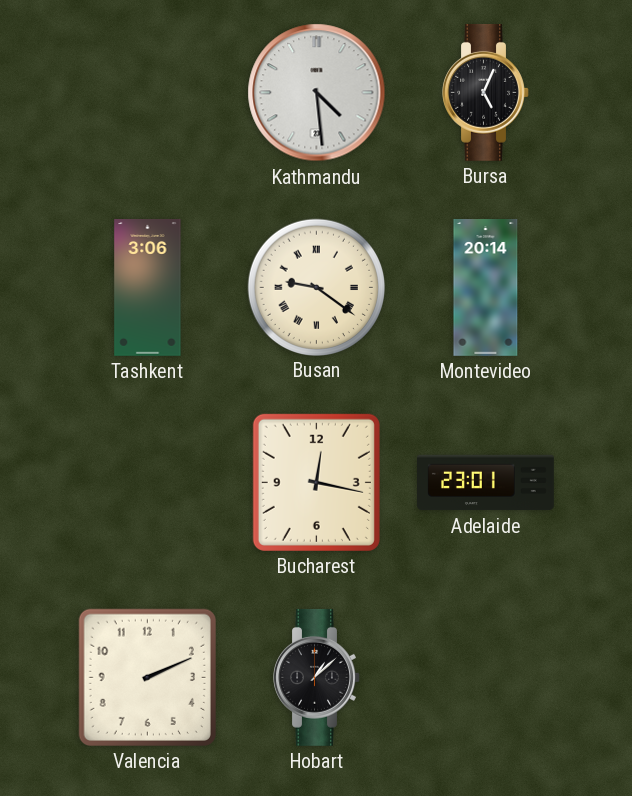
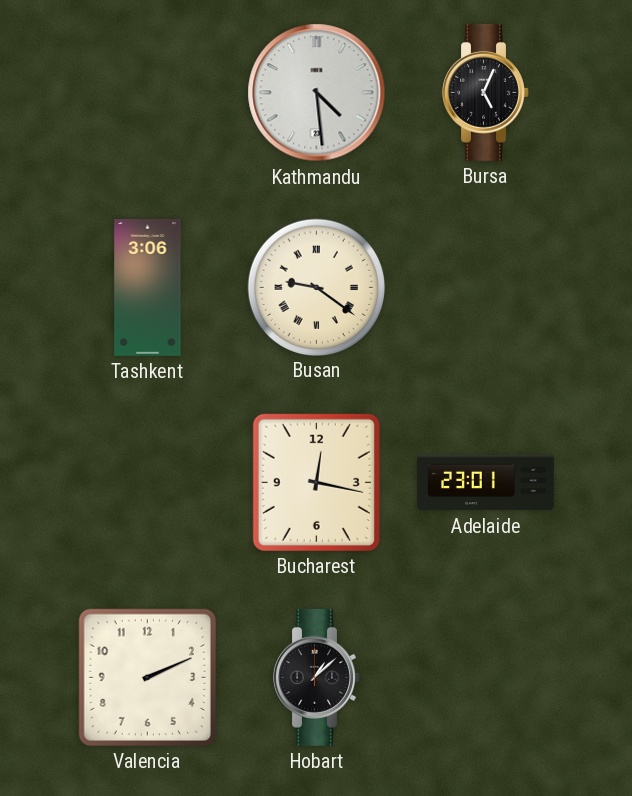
Montevideo: 20:14 -> none (486, 288)
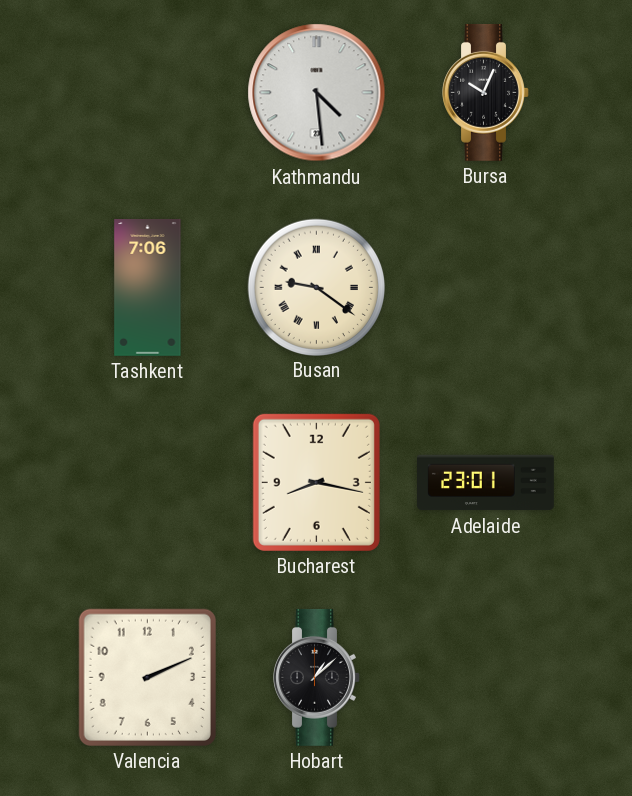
Bursa: 5:04 -> 10:04 (486, 92)
Tashkent: 3:06 -> 7:06 (148, 288)
Bucharest: 12:17 -> 8:17 (316, 482)
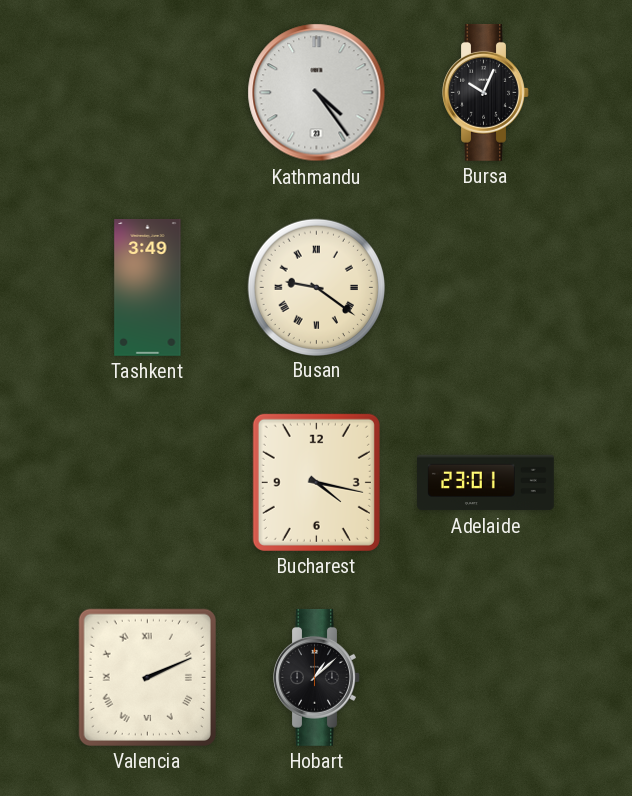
Kathmandu: 4:29 -> 4:24 (317, 93)
Tashkent: 7:06 -> 3:49 (148, 288)
Bucharest: 8:17 -> 4:17 (316, 482)
Valencia numerals: Arabic -> Roman (147, 677)
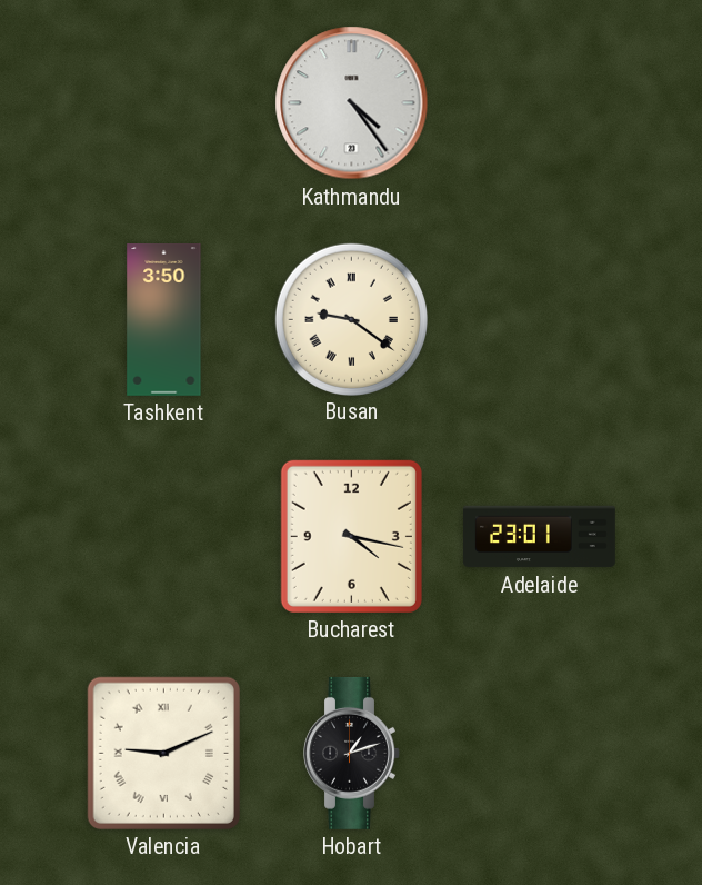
Bursa: 10:04 -> none (486, 92)
Tashkent: 3:49 -> 3:50 (164, 320)
Valencia: 2:11 -> 9:11 (163, 753)
Hobart: 1:08 -> 1:12 (352, 753)
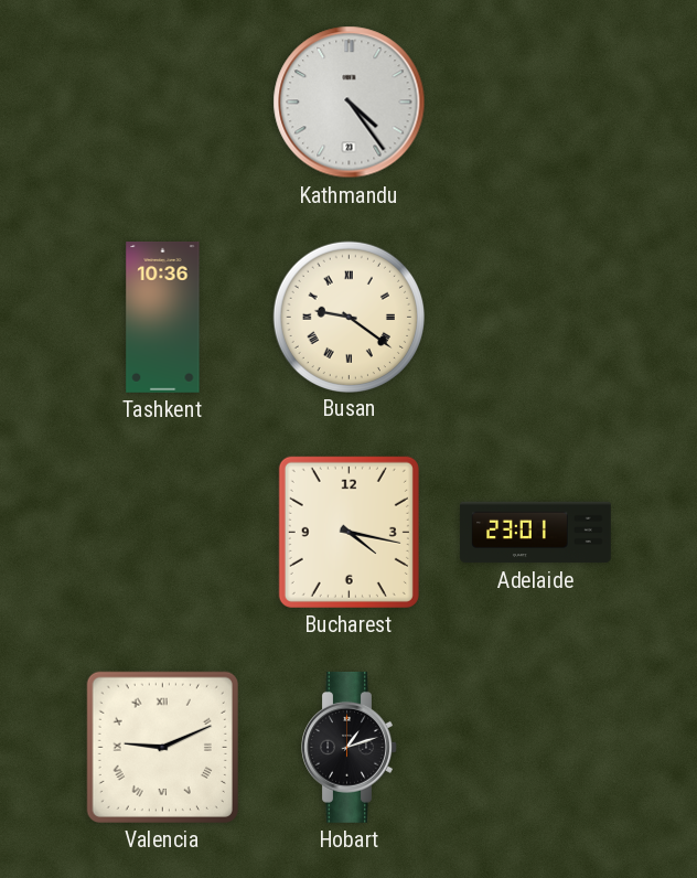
Tashkent: 3:50 -> 10:36 (163, 318)
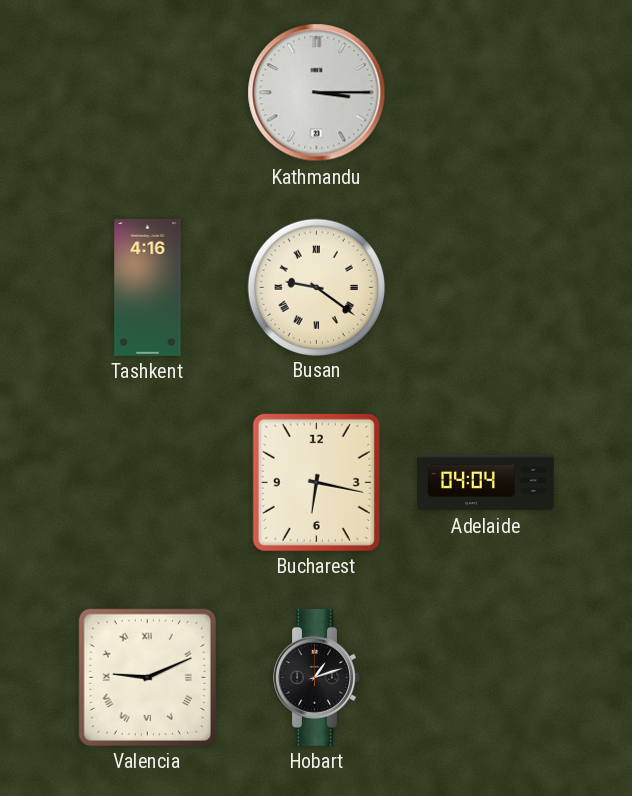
Kathmandu: 4:24 -> 3:15 (317, 93)
Tashkent: 10:36 -> 4:16 (148, 288)
Bucharest: 4:17 -> 6:17 (316, 482)
Adelaide: 23:01 -> 04:04 (486, 483)
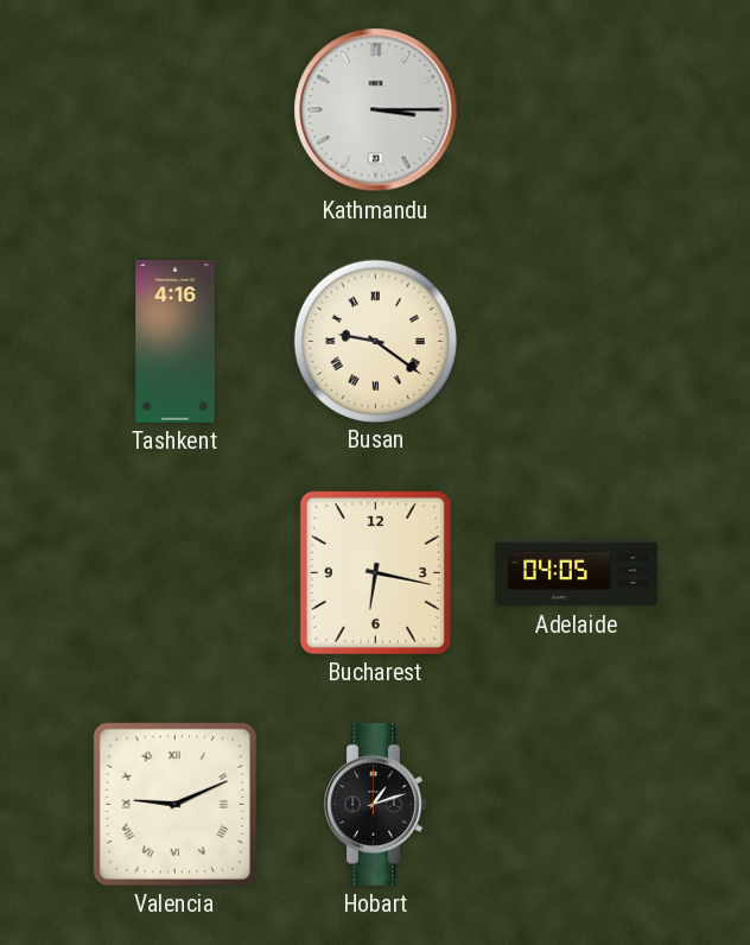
Adelaide: 04:04 -> 04:05 (577, 573)
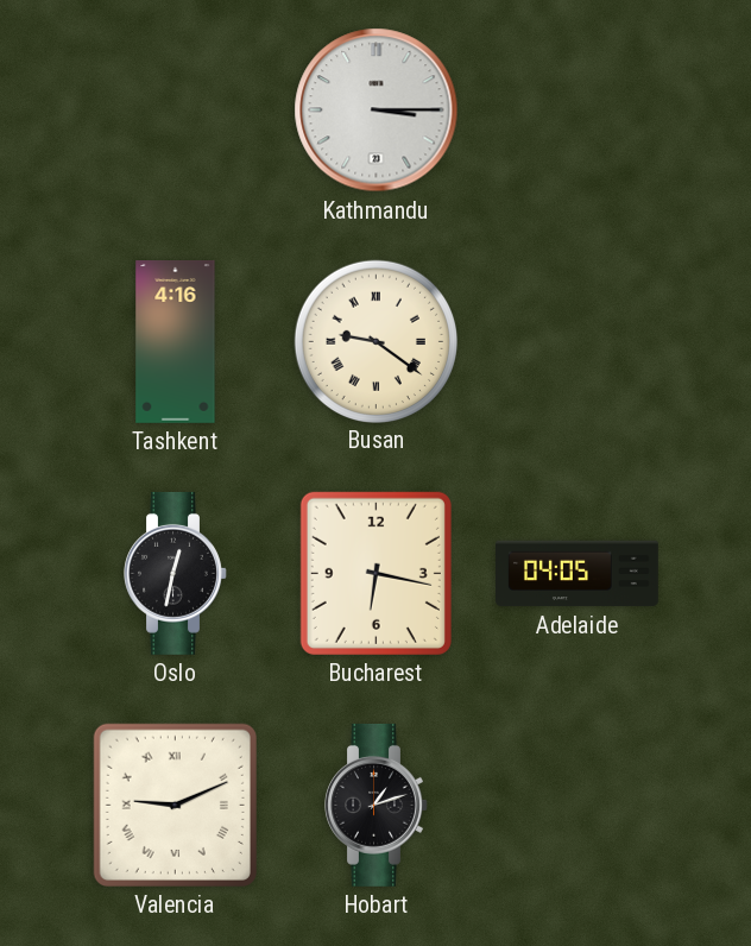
Oslo: none -> 12:32 (176, 573)
